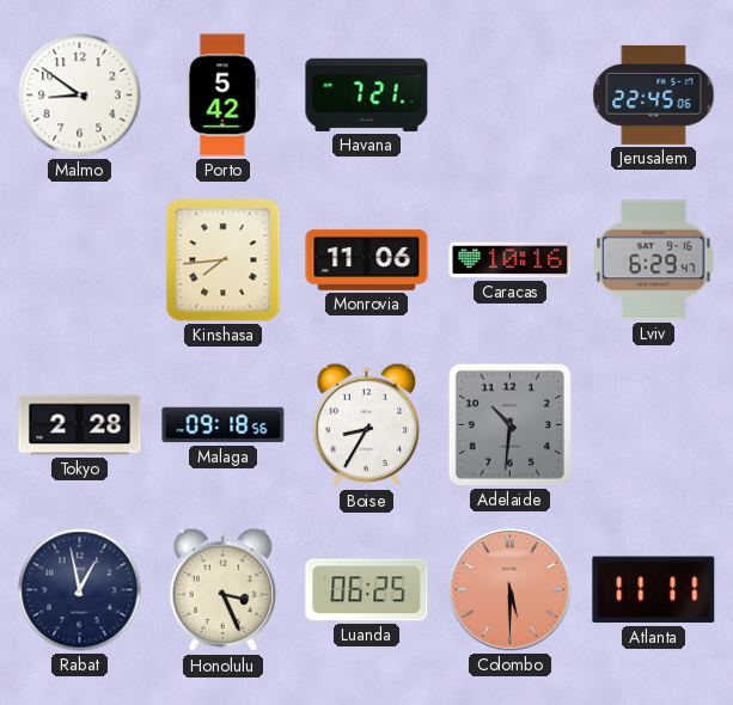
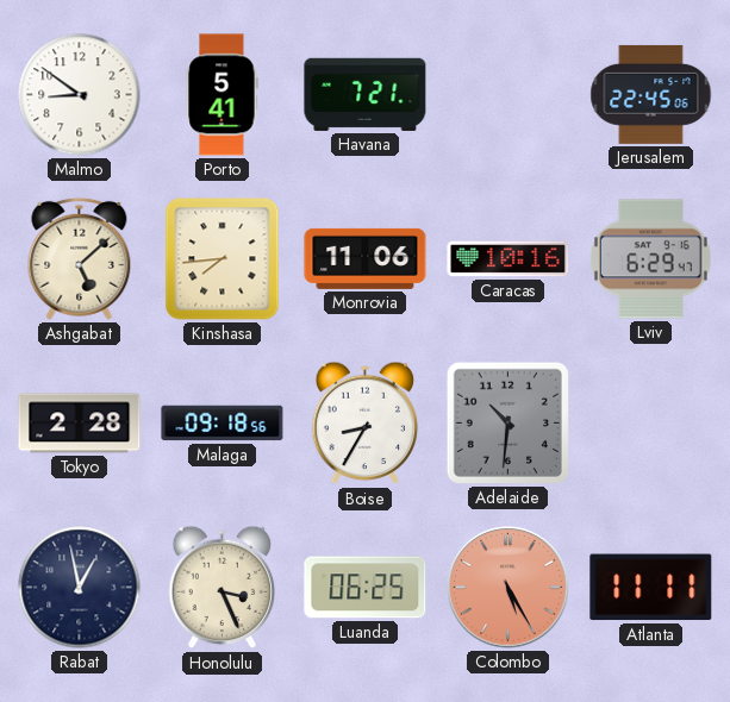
Porto: 5:42 -> 5:41 (222, 95)
Ashgabat: none -> 5:08 (80, 258)
Colombo: 5:30 -> 5:25 (508, 588)
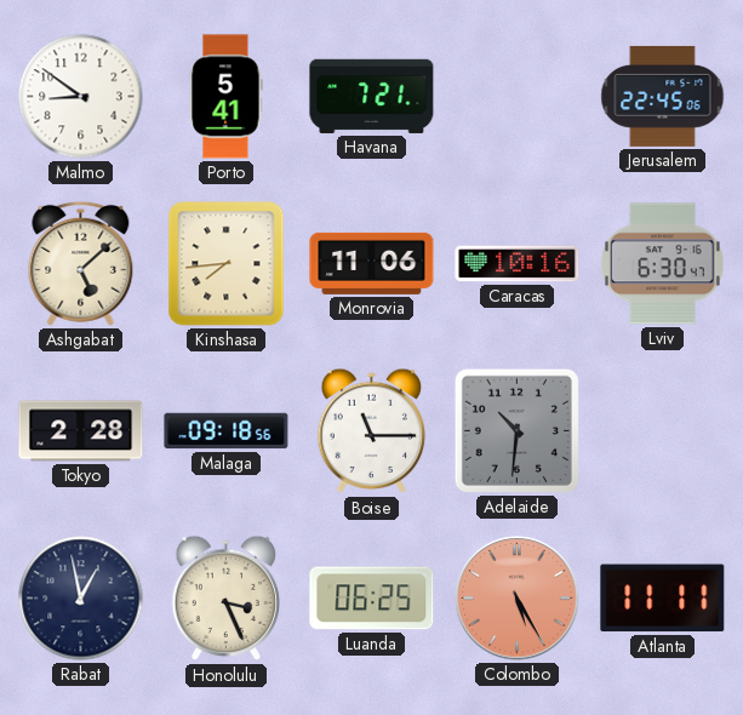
Lviv: 6:29 -> 6:30 (662, 264)
Boise: 8:35 -> 11:15 (372, 431)
